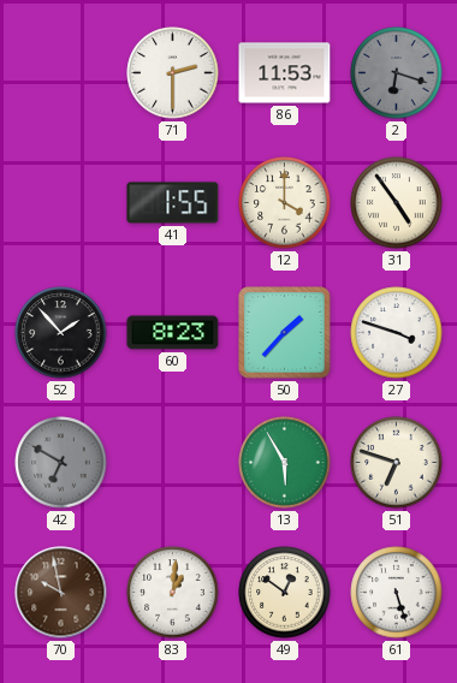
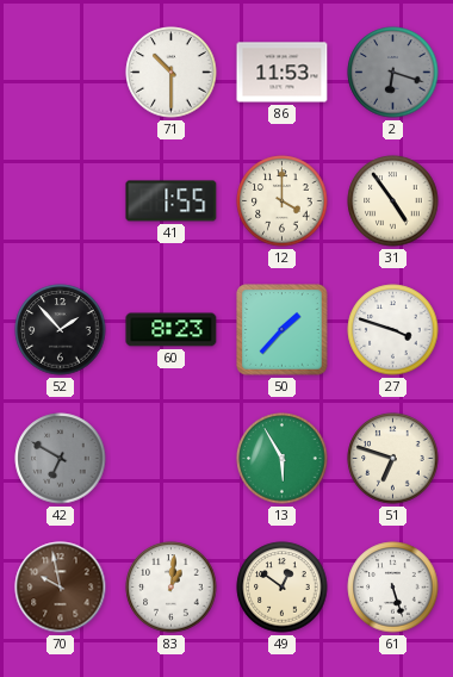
71: 2:30 -> 10:30 (172, 73)
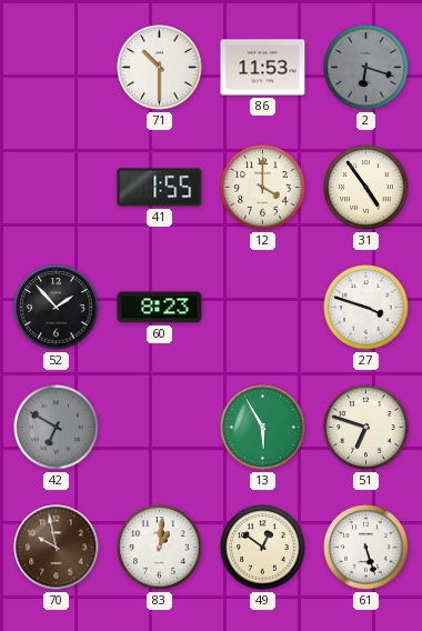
50: 1:37 -> none (283, 330)
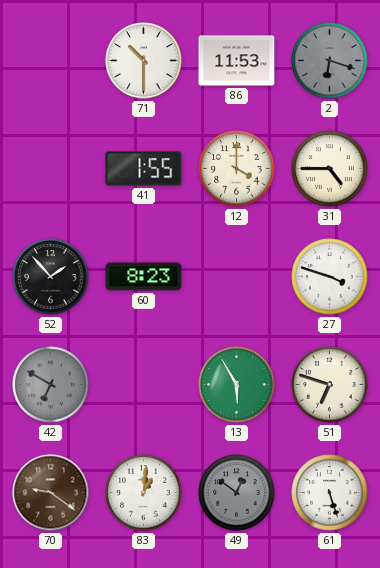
31: 4:54 -> 4:45 (330, 169)
70: 9:58 -> 9:21 (51, 493)
49 dial: cream -> grey (237, 493)
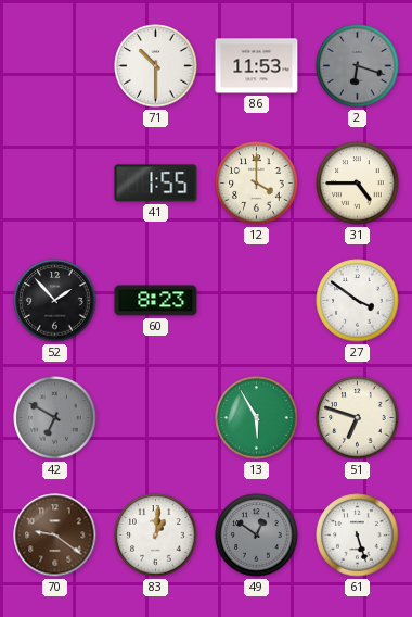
27: 3:48 -> 3:51 (358, 301)
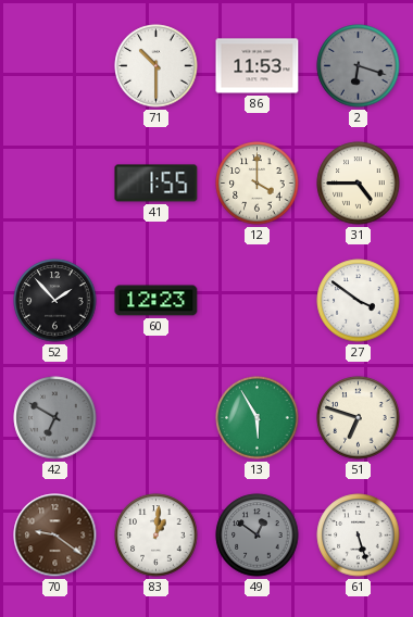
60: 8:23 -> 12:23 (157, 301)
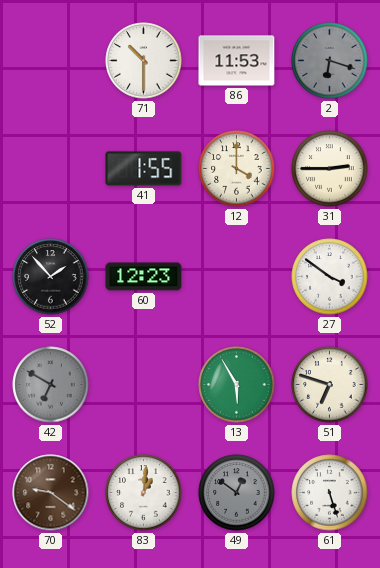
31: 4:45 -> 2:45 (330, 169)
